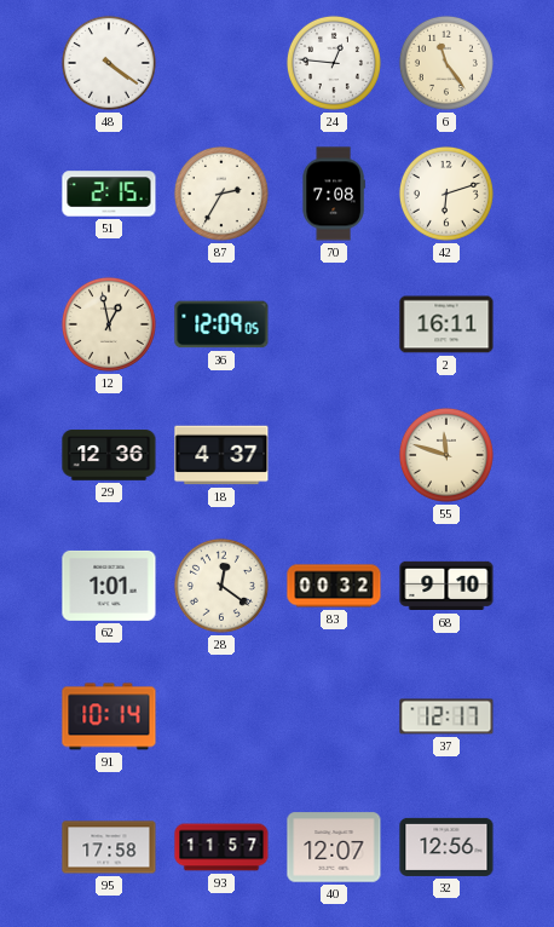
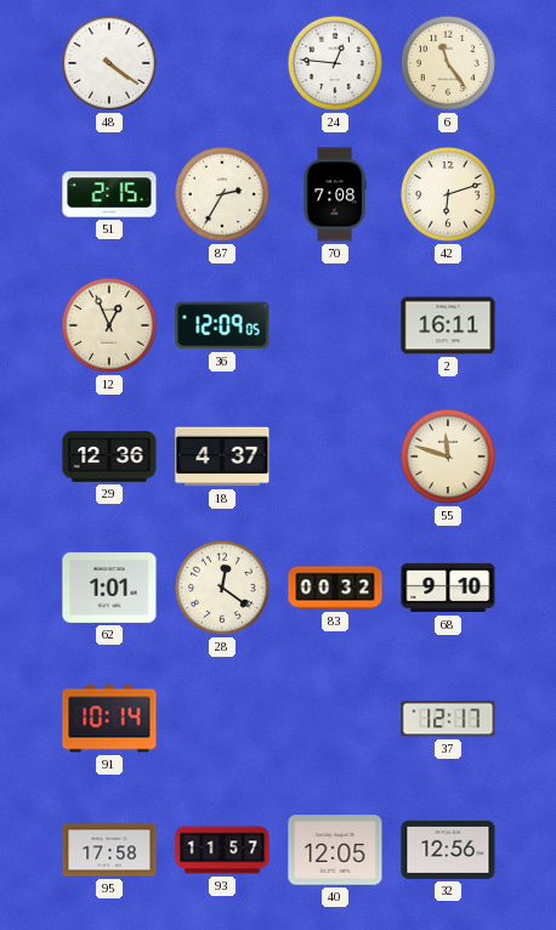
12: 12:58 -> 12:56 (109, 325)
40: 12:07 -> 12:05 (335, 850)
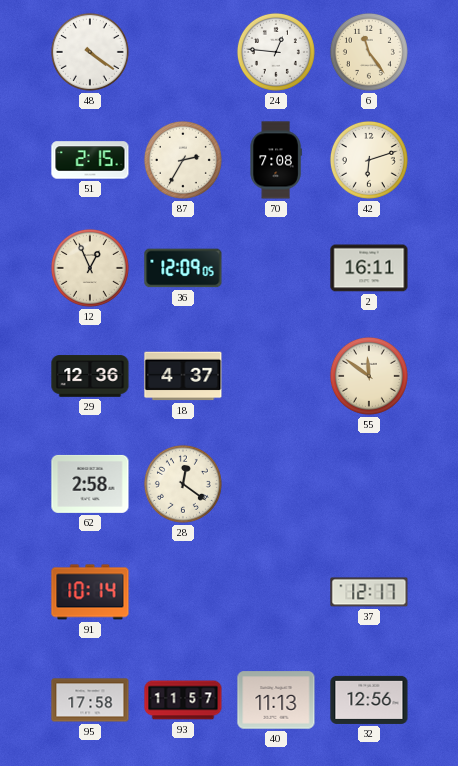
55: 11:48 -> 11:51 (369, 376)
62: 1:01 -> 2:58 (90, 484)
83: 00:32 -> none (335, 588)
68: 9:10 -> none (448, 588)
40: 12:05 -> 11:13 (276, 700)
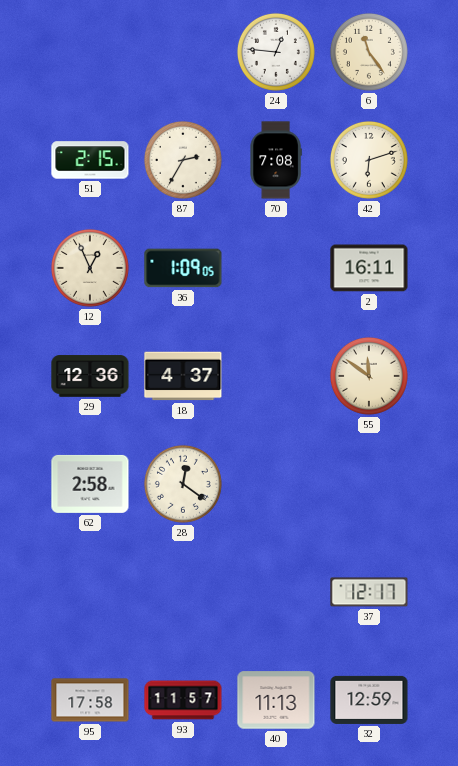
48: 4:21 -> none (90, 52)
36: 12:09 -> 1:09 (183, 268)
91: 10:14 -> none (90, 592)
32: 12:56 -> 12:59 (369, 700)
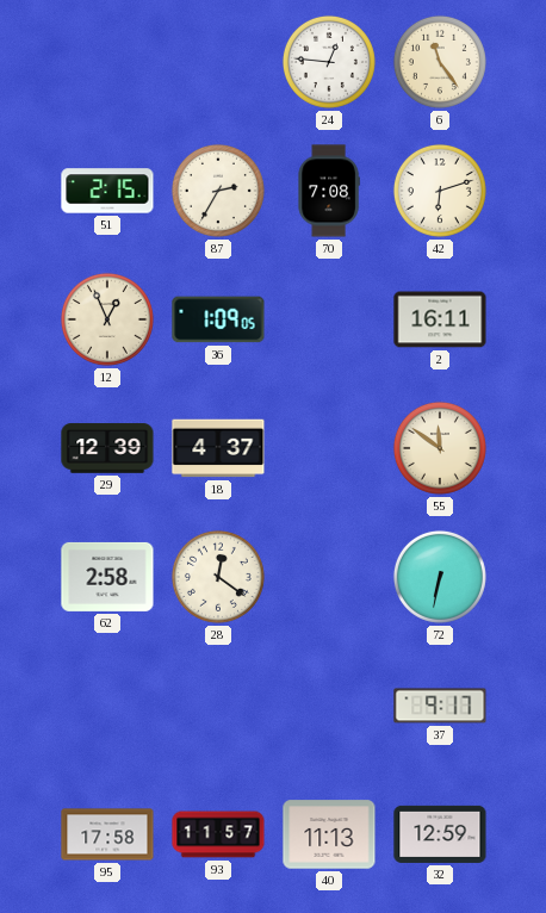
29: 12:36 -> 12:39 (107, 448)
72: none -> 6:32 (440, 577)
37: 12:17 -> 9:17 (440, 706)
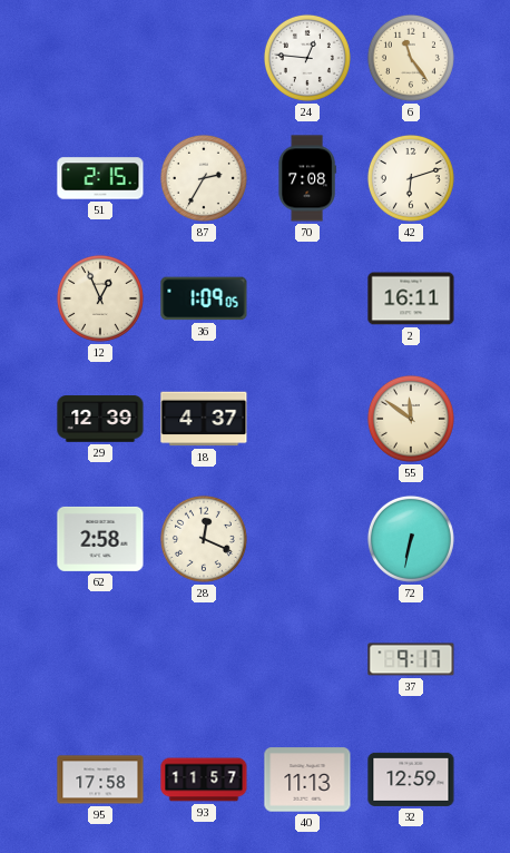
28: 12:21 -> 12:19 (204, 539)
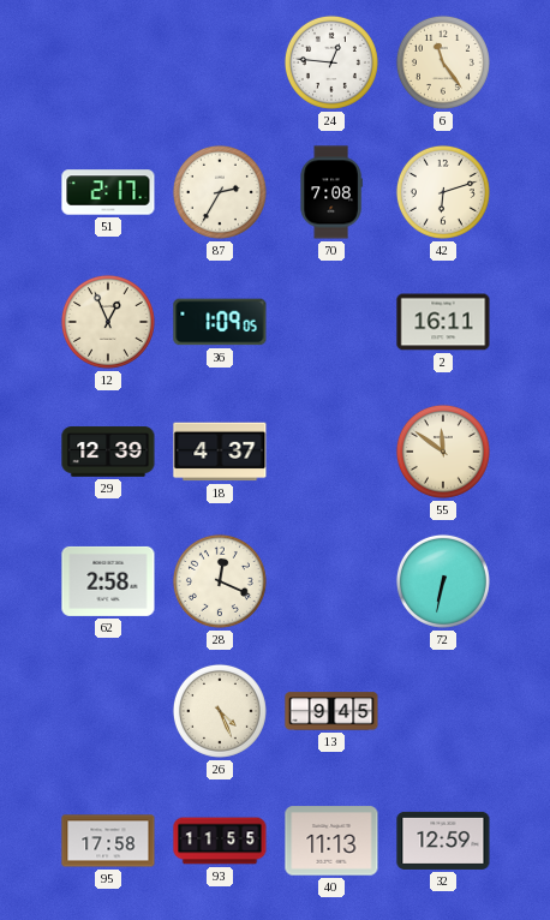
51: 2:15 -> 2:17 (108, 192)
26: none -> 4:26 (220, 711)
13: none -> 9:45 (331, 711)
37: 9:17 -> none (411, 659)
93: 11:57 -> 11:55 (220, 841)
